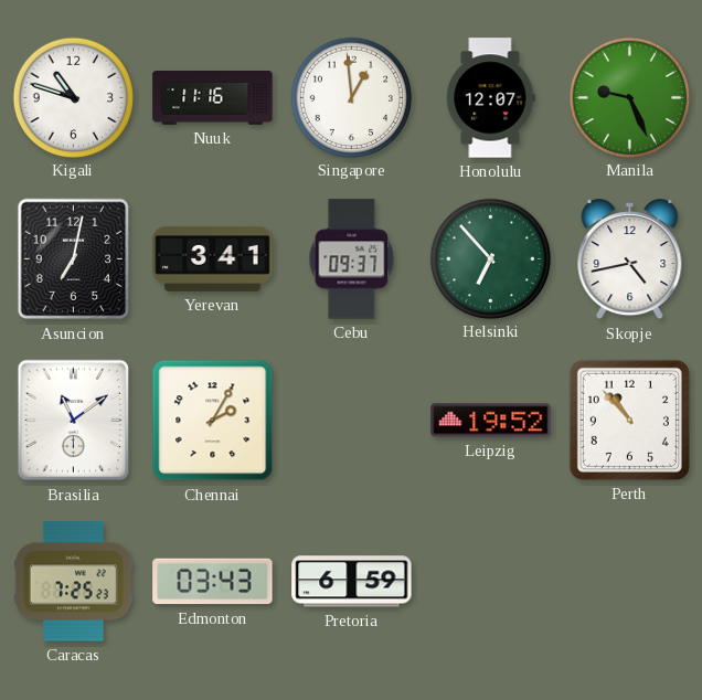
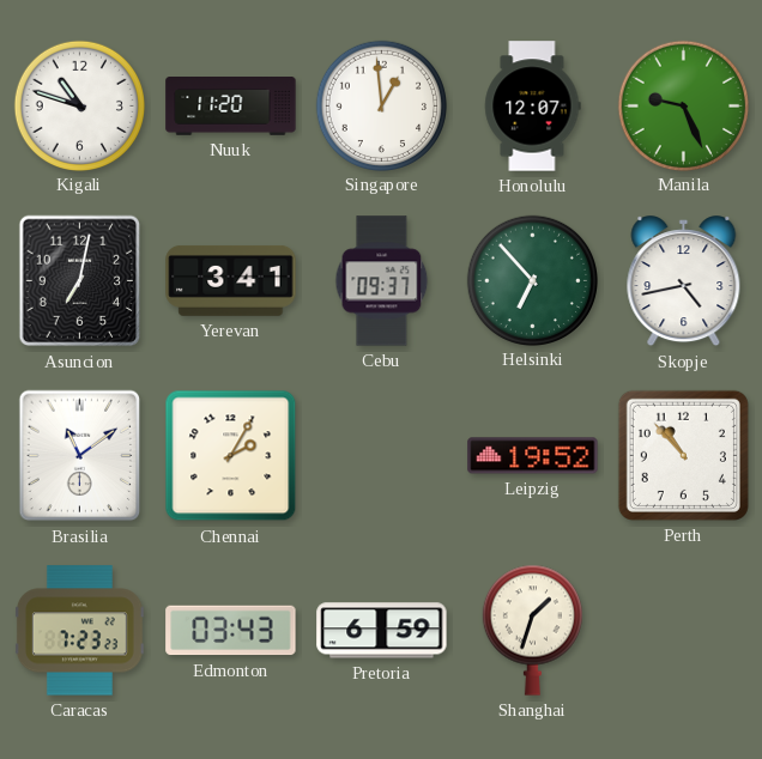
Nuuk: 11:16 -> 11:20 (231, 107)
Caracas: 7:25 -> 7:23 (80, 631)
Shanghai: none -> 1:33 (532, 630)
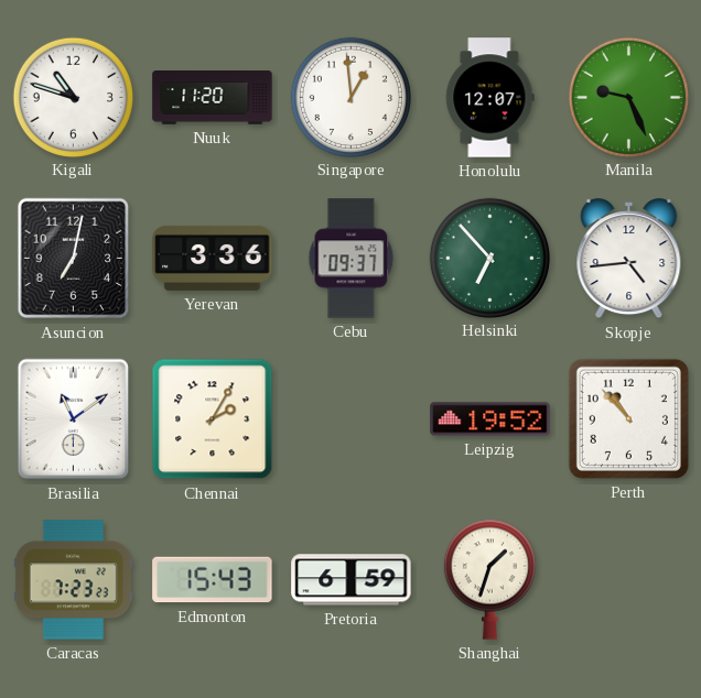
Yerevan: 3:41 -> 3:36 (213, 258)
Skopje: 4:43 -> 4:44 (629, 259)
Edmonton: 03:43 -> 15:43 (213, 580)
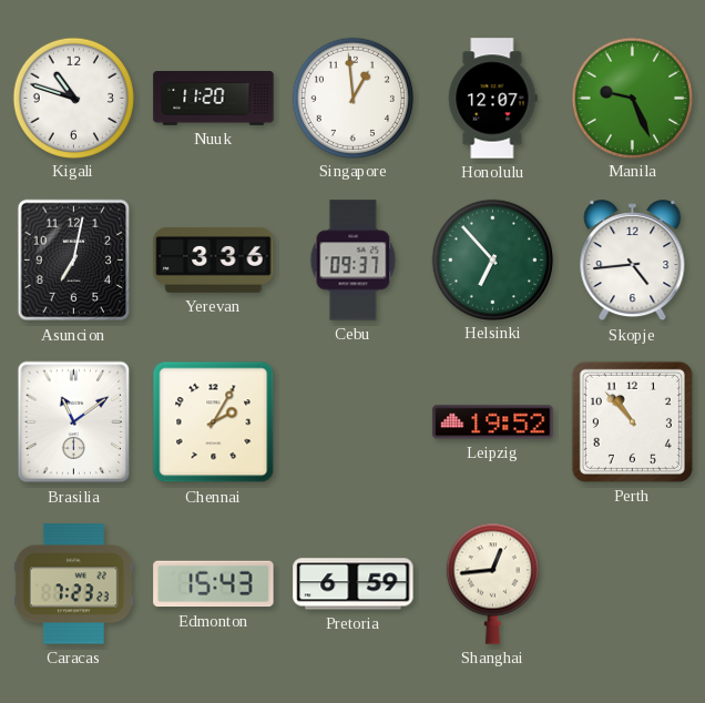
Shanghai: 1:33 -> 12:44 (492, 583)
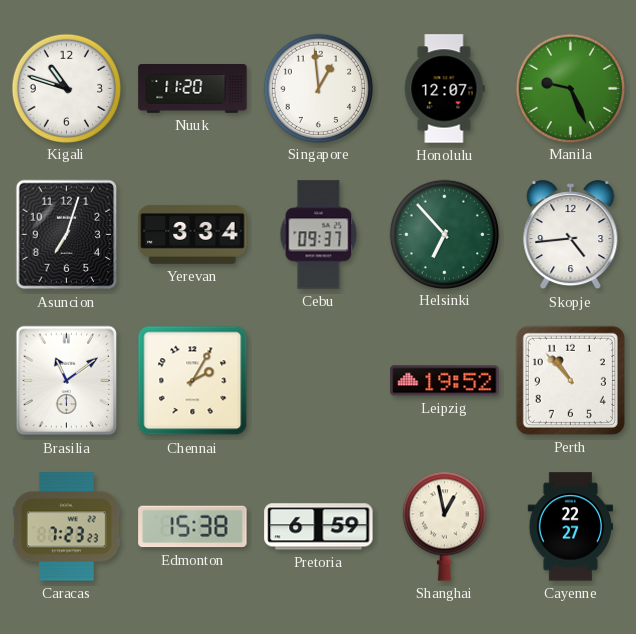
Asuncion: 7:02 -> 7:03 (67, 235)
Yerevan: 3:36 -> 3:34 (193, 234)
Edmonton: 15:43 -> 15:38 (193, 527)
Shanghai: 12:44 -> 12:58 (444, 526)
Cayenne: none -> 22:27 (570, 527)
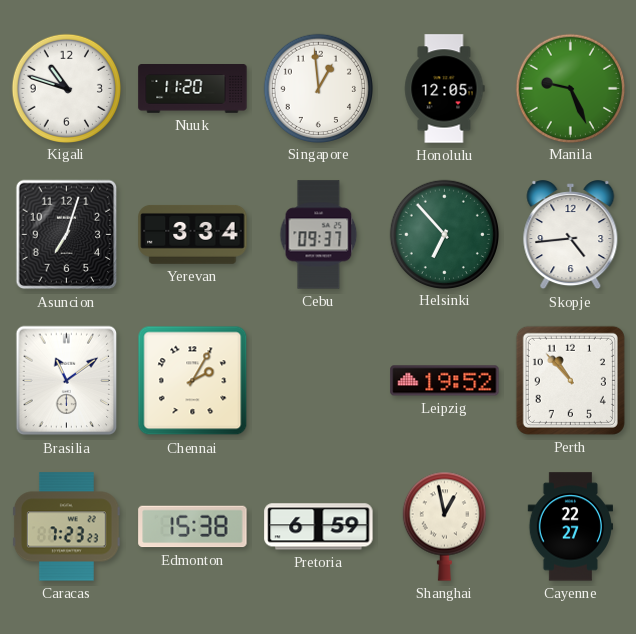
Honolulu: 12:07 -> 12:05 (445, 89)
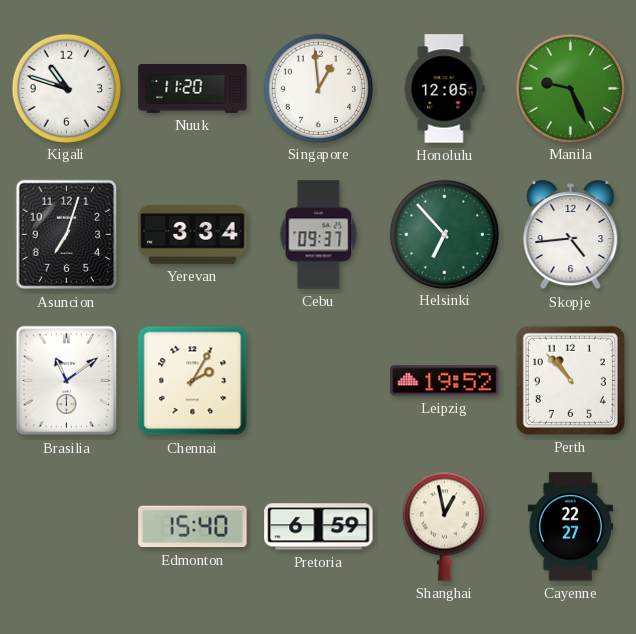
Caracas: 7:23 -> none (67, 527)
Edmonton: 15:38 -> 15:40 (193, 527)
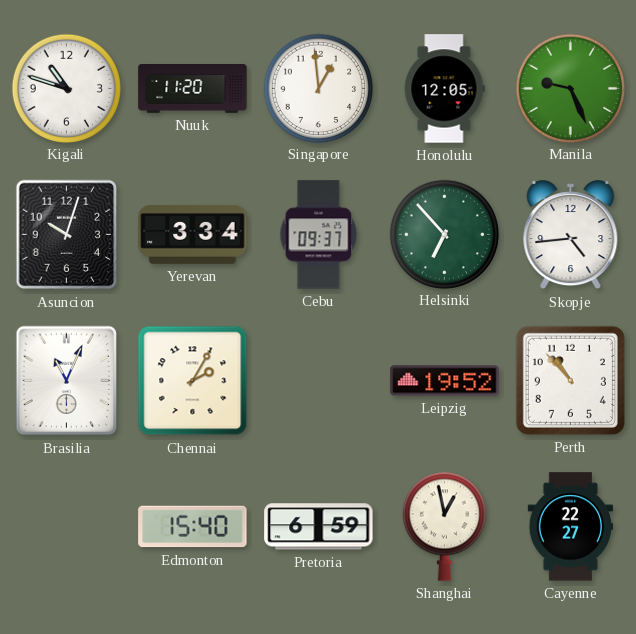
Asuncion: 7:03 -> 10:03 (67, 235)
Brasilia: 11:09 -> 11:04 (67, 381)
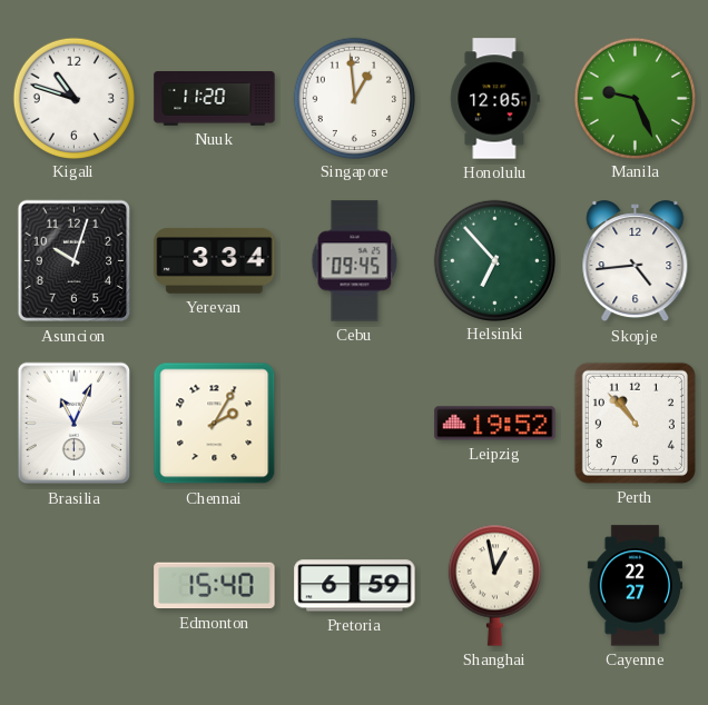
Cebu: 09:37 -> 09:45 (355, 261)
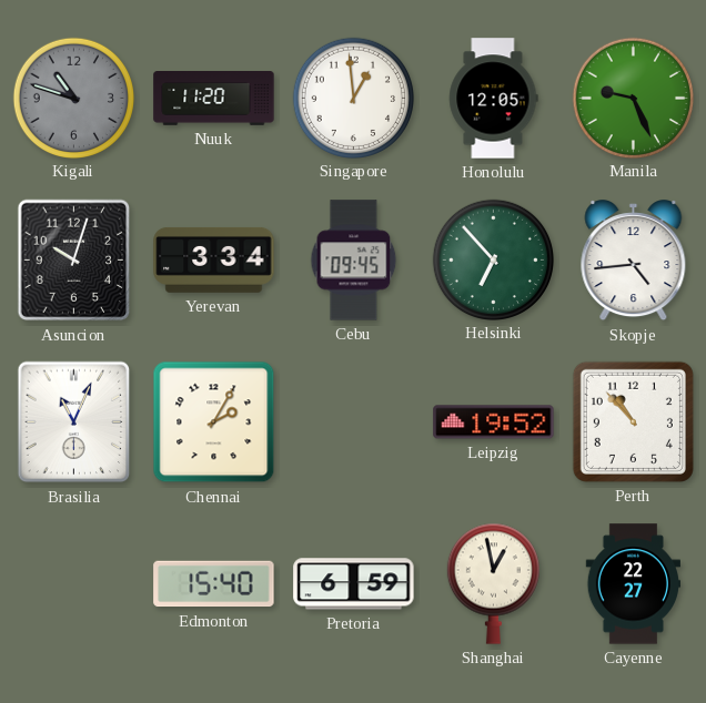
Kigali dial: white -> grey (73, 98)
